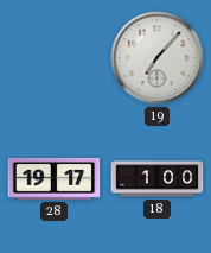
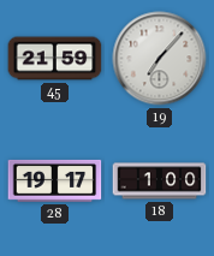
45: none -> 21:59 (55, 59)
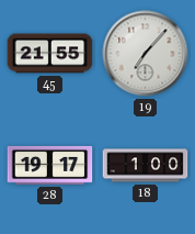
45: 21:59 -> 21:55 (50, 54)
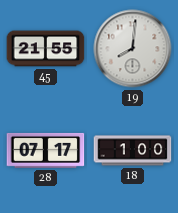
19: 7:07 -> 8:01 (133, 49)
28: 19:17 -> 07:17 (46, 150)
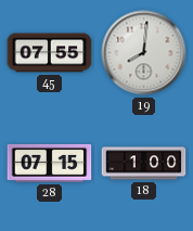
45: 21:55 -> 07:55 (50, 53)
28: 07:17 -> 07:15 (50, 163)
